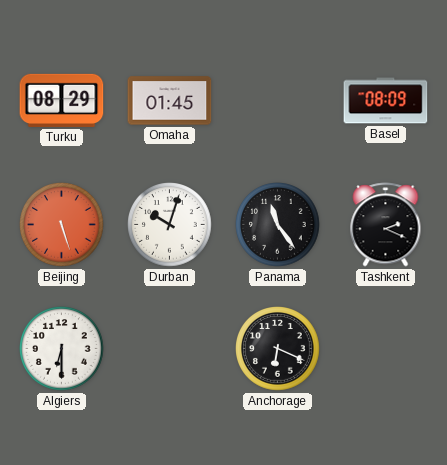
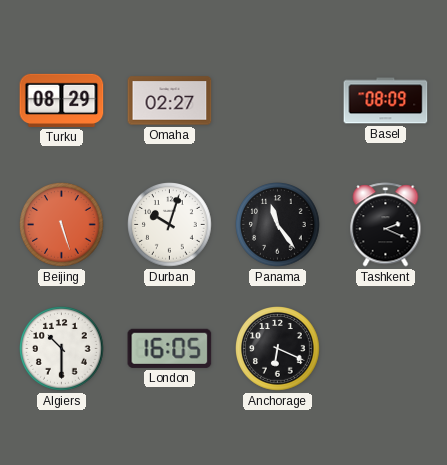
Omaha: 01:45 -> 02:27 (170, 101)
Algiers: 6:30 -> 10:30 (62, 349)
London: none -> 16:05 (170, 348)
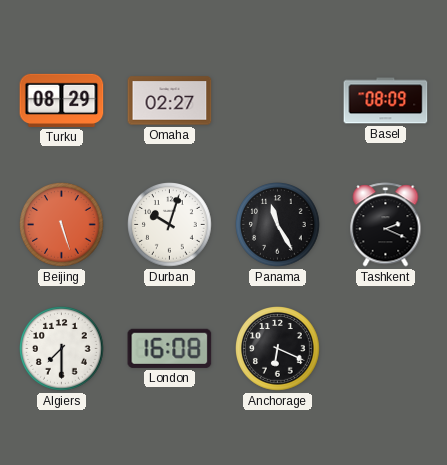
Panama: 11:24 -> 11:25 (278, 225)
Algiers: 10:30 -> 7:30 (62, 349)
London: 16:05 -> 16:08 (170, 348)
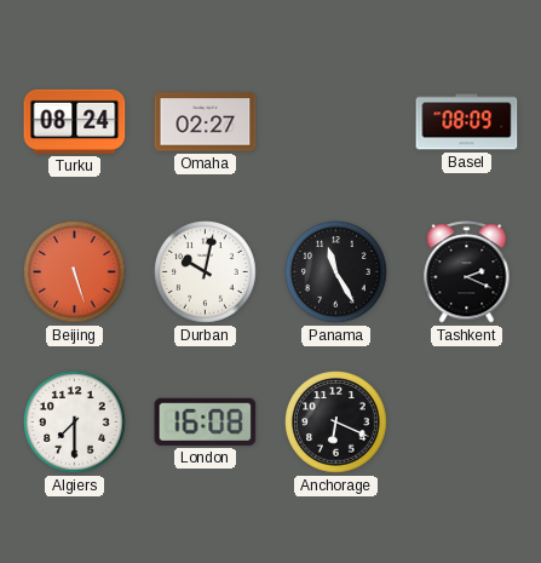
Turku: 08:29 -> 08:24 (75, 121)
Durban: 10:03 -> 10:02 (206, 272)
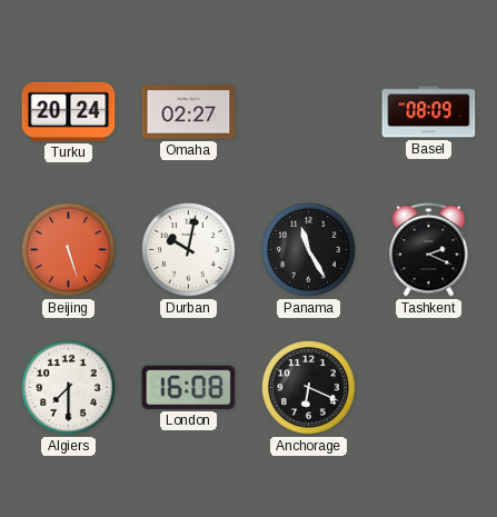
Turku: 08:24 -> 20:24 (69, 111)
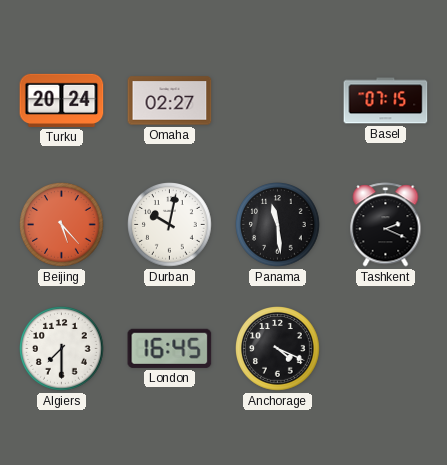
Basel: 08:09 -> 07:15 (386, 101)
Beijing: 5:27 -> 5:23 (62, 225)
Panama: 11:25 -> 11:29 (278, 225)
London: 16:08 -> 16:45 (170, 348)
Anchorage: 6:19 -> 4:19 (278, 349)
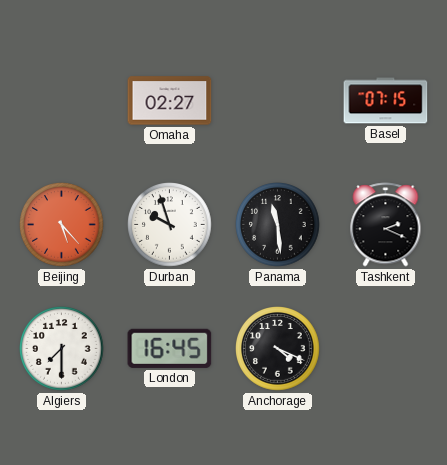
Turku: 20:24 -> none (62, 100)
Durban: 10:02 -> 9:57 (170, 225)
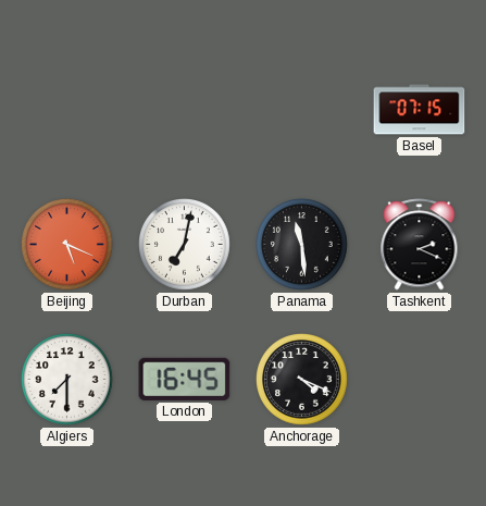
Omaha: 02:27 -> none (170, 101)
Beijing: 5:23 -> 5:19 (67, 245)
Durban: 9:57 -> 7:02 (185, 245)
